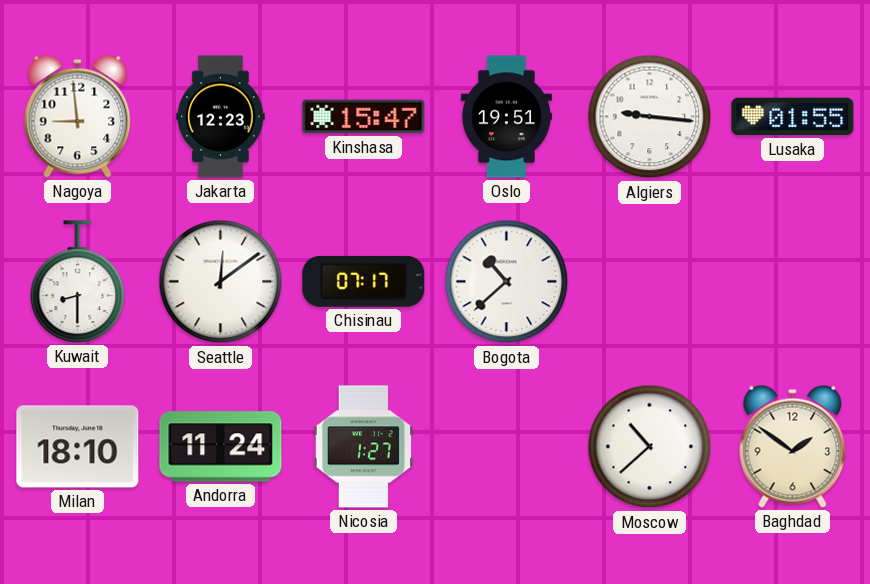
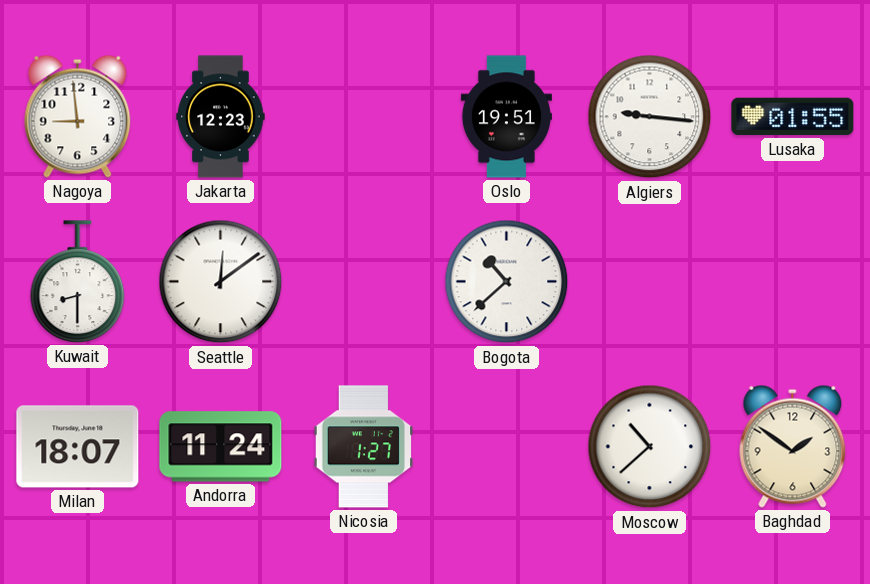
Kinshasa: 15:47 -> none (364, 117)
Chisinau: 07:17 -> none (364, 281)
Milan: 18:10 -> 18:07 (78, 447)
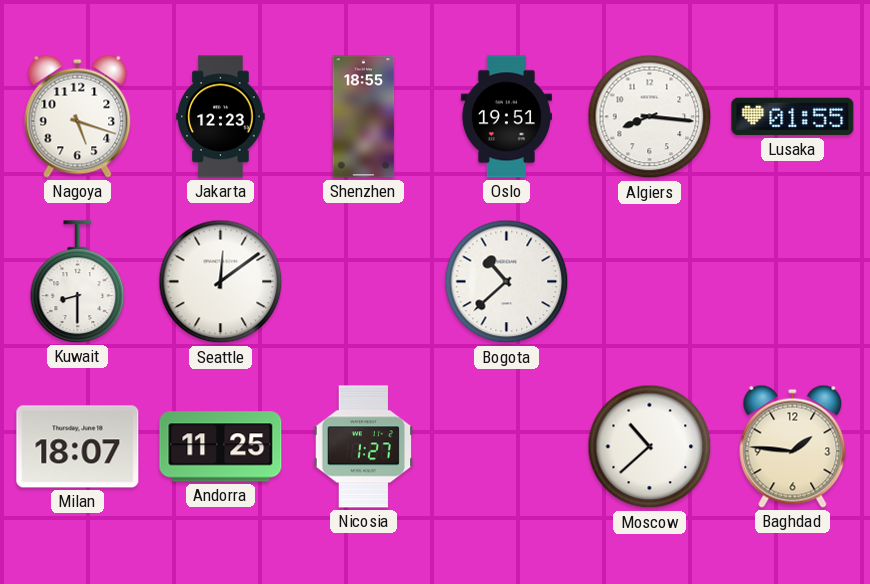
Nagoya: 8:59 -> 5:18 (78, 116)
Shenzhen: none -> 18:55 (364, 117)
Algiers: 9:16 -> 8:16 (650, 117)
Andorra: 11:24 -> 11:25 (221, 447)
Baghdad: 1:51 -> 1:46 (793, 446)
